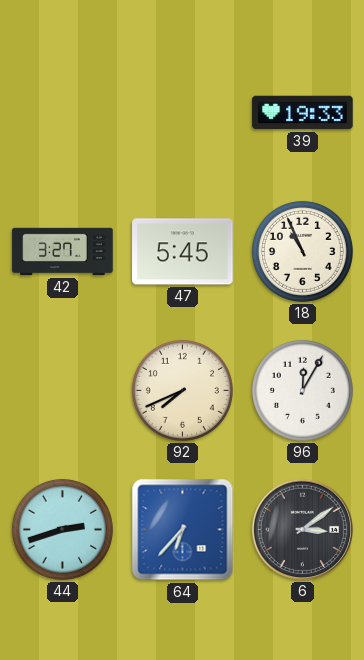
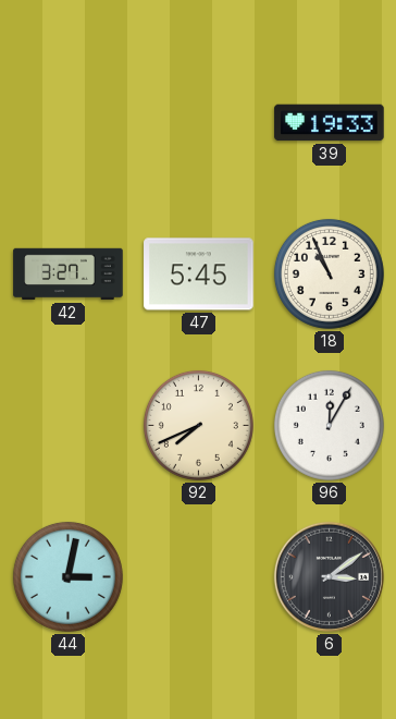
44: 2:42 -> 3:02 (67, 576)
64: 6:37 -> none (183, 530)
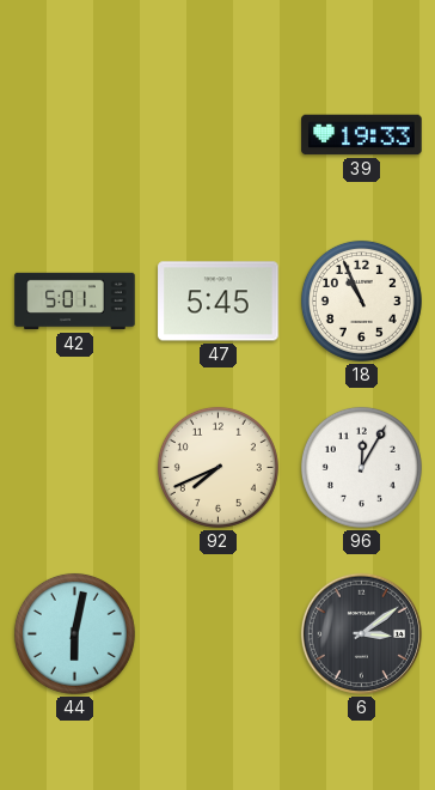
42: 3:27 -> 5:01 (75, 302)
44: 3:02 -> 6:02 (74, 633)
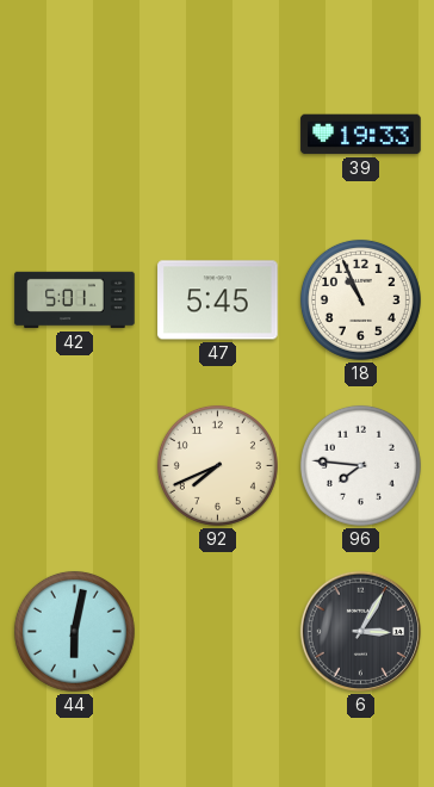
96: 12:05 -> 7:46 (360, 465)
6: 3:09 -> 3:05 (360, 631)
